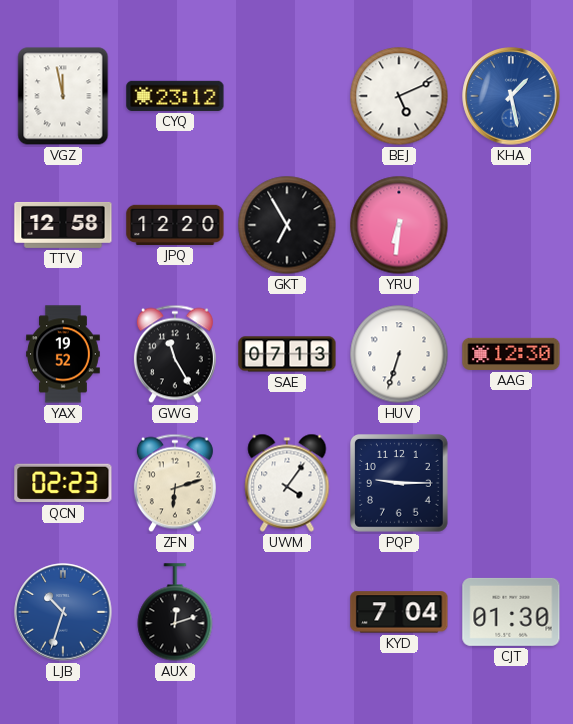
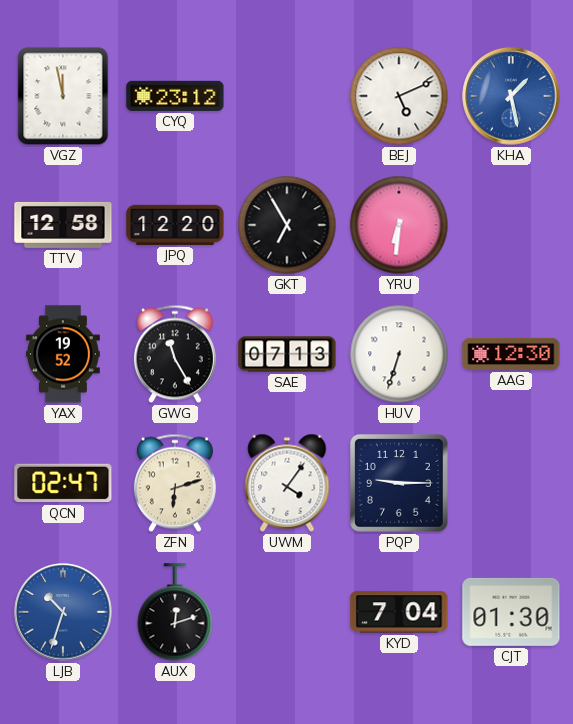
QCN: 02:23 -> 02:47 (63, 483)
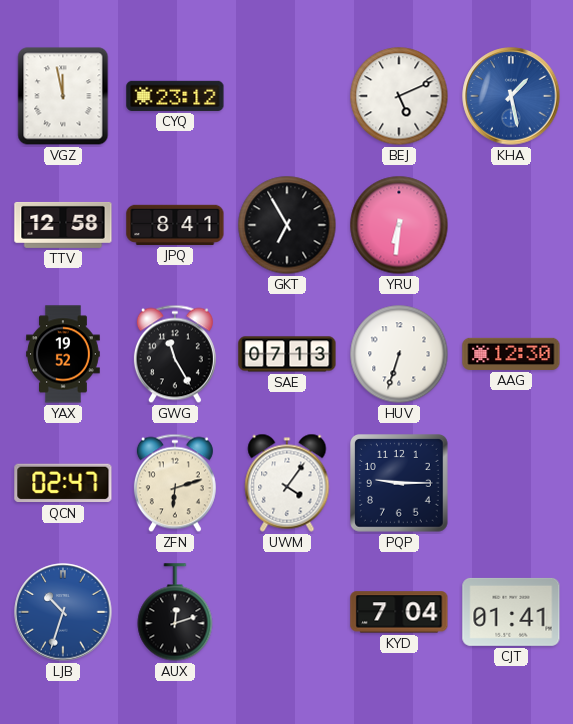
JPQ: 12:20 -> 8:41 (175, 225)
CJT: 01:30 -> 01:41 (511, 612)
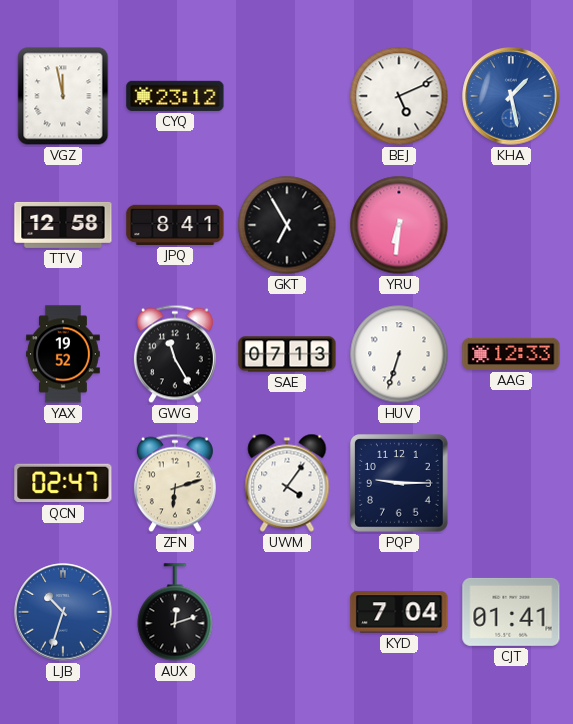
AAG: 12:30 -> 12:33 (511, 354)
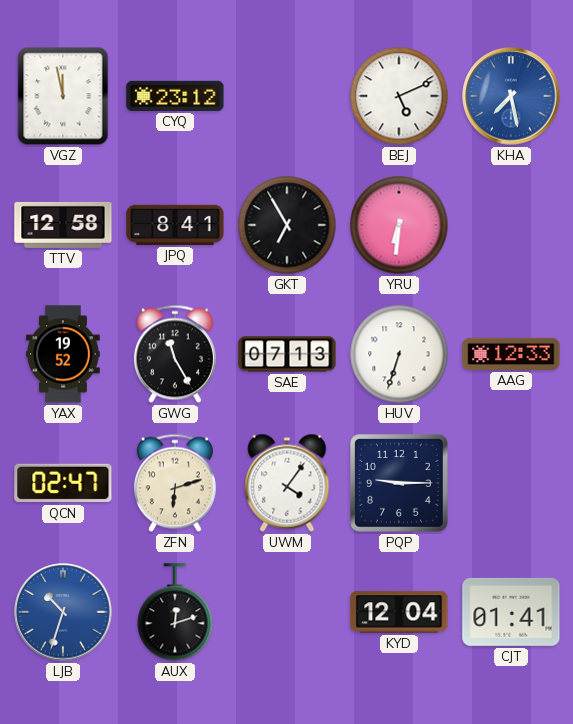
KHA: 1:28 -> 7:28 (511, 96)
KYD: 7:04 -> 12:04 (399, 612)
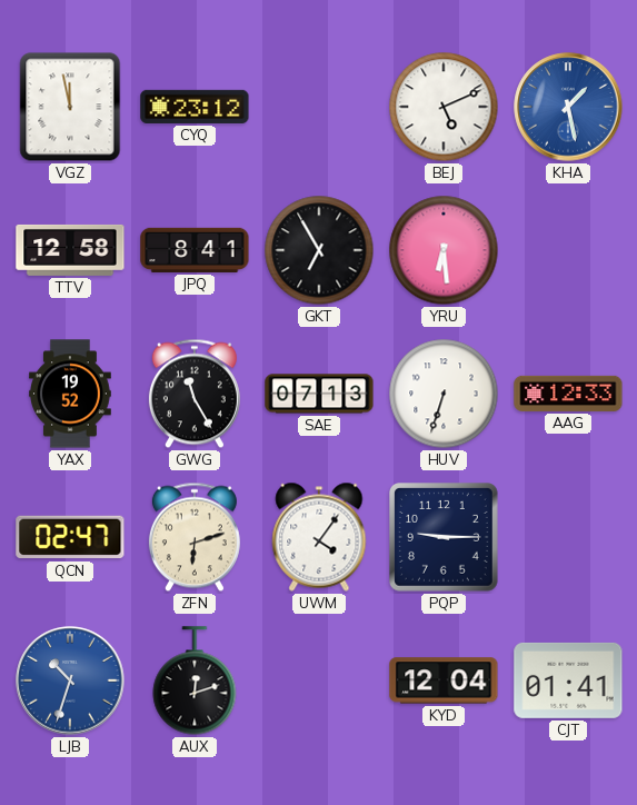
KHA: 7:28 -> 1:28 (568, 107)
YRU: 6:31 -> 6:29 (444, 250)
